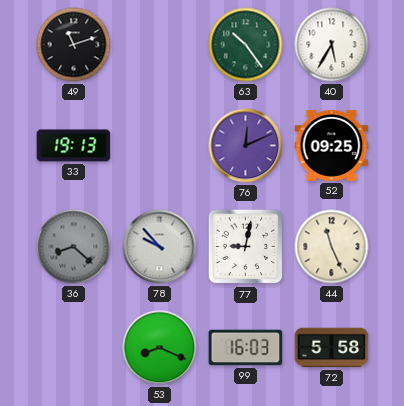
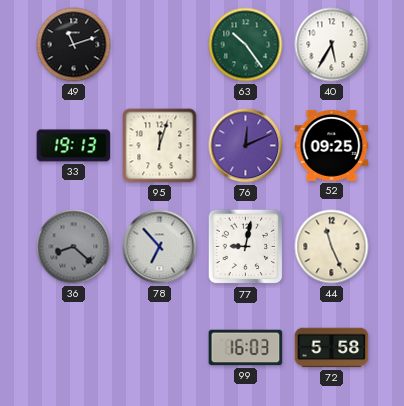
95: none -> 12:03 (160, 146)
78: 9:53 -> 6:53 (160, 247)
53: 8:19 -> none (160, 348)
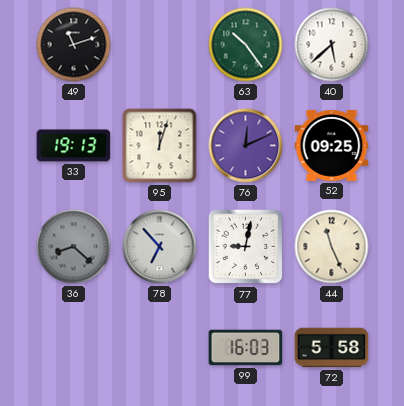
40: 5:35 -> 5:38 (332, 45)
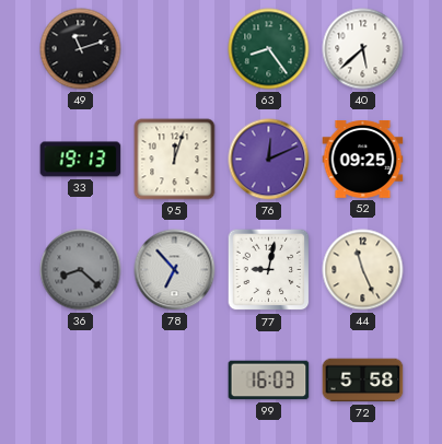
63: 10:24 -> 8:24 (269, 49)
